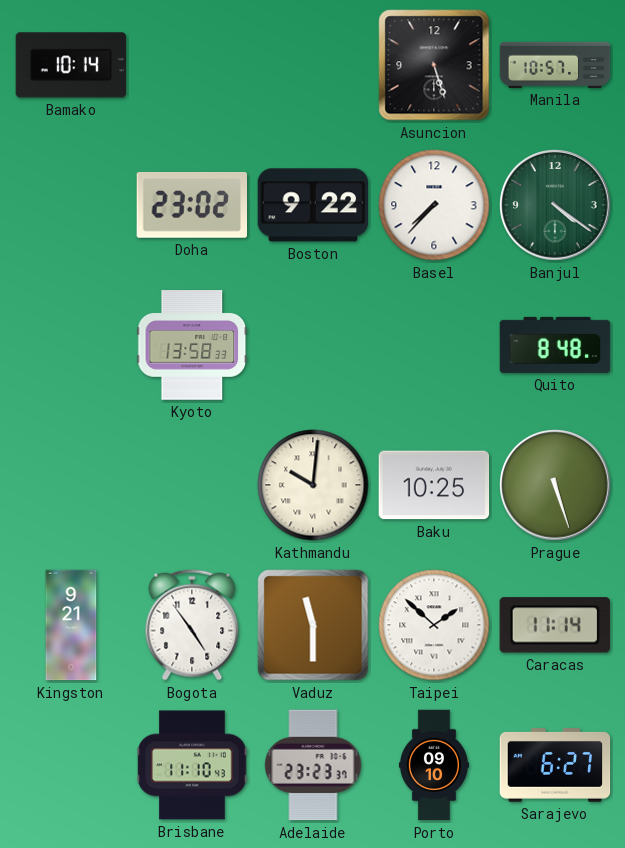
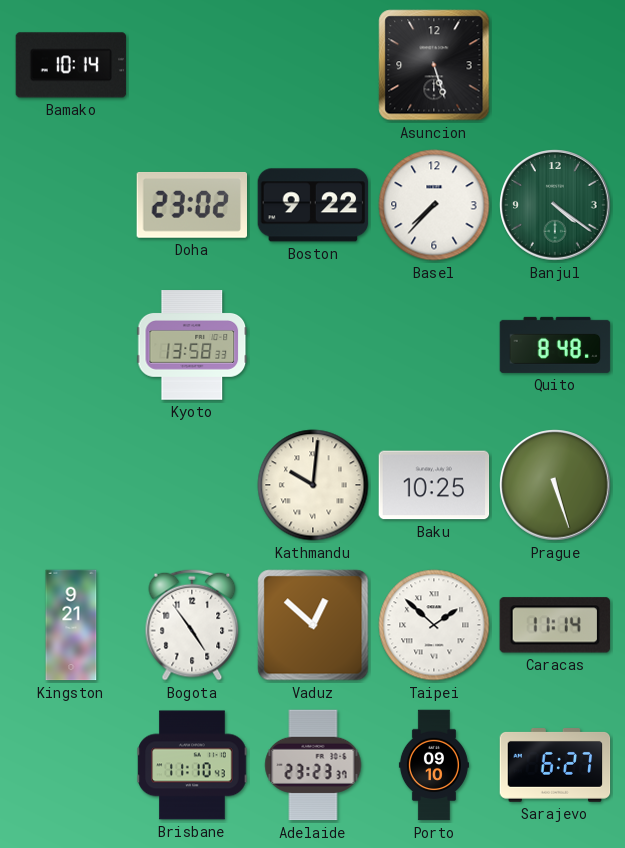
Manila: 10:57 -> none (555, 65)
Vaduz: 11:30 -> 12:52 (313, 625)
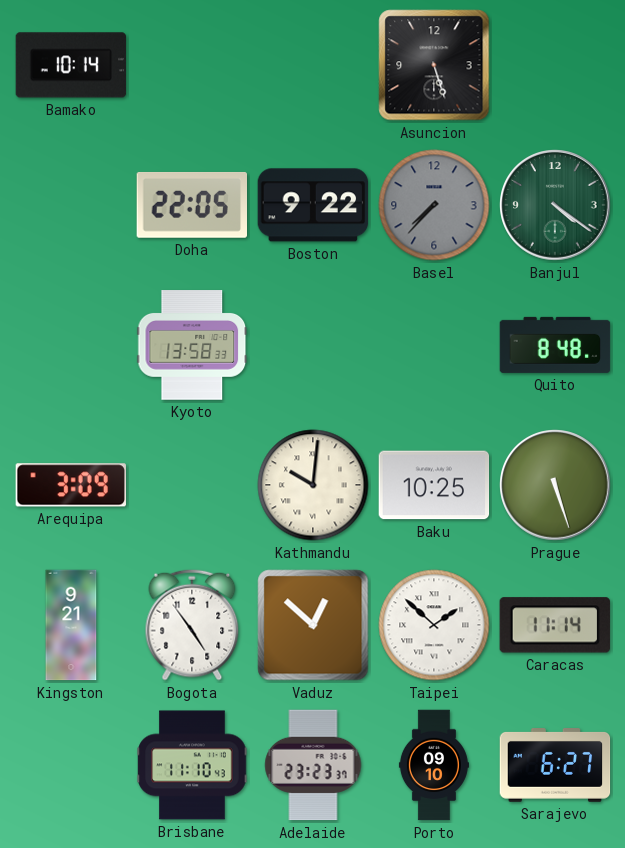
Doha: 23:02 -> 22:05 (191, 205)
Basel dial: white -> grey (434, 205)
Arequipa: none -> 3:09 (70, 485)
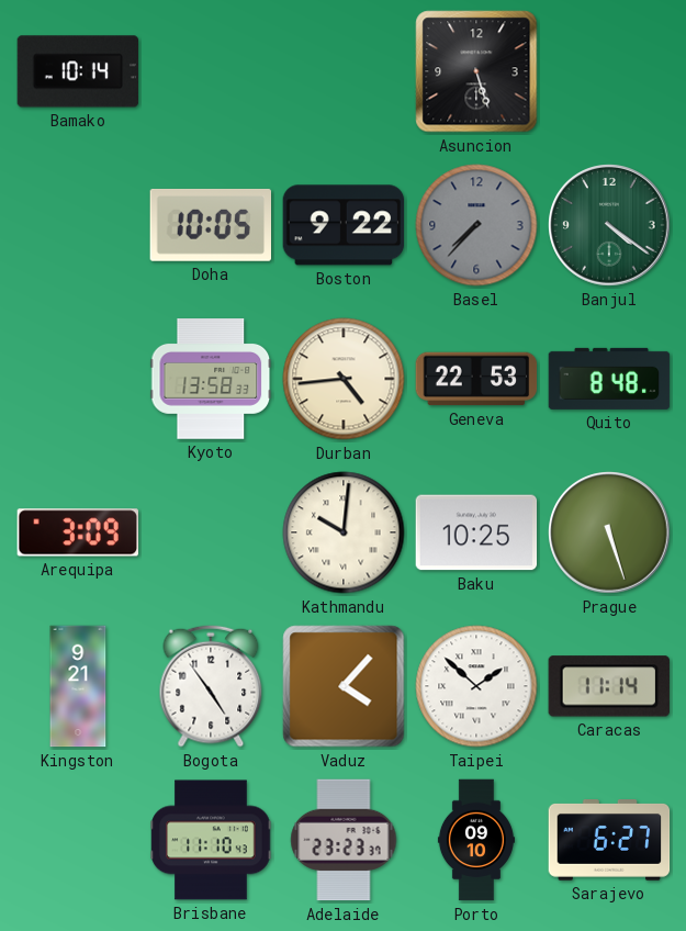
Doha: 22:05 -> 10:05 (210, 225)
Durban: none -> 4:44 (344, 379)
Geneva: none -> 22:53 (476, 379)
Vaduz: 12:52 -> 4:07 (344, 686)
